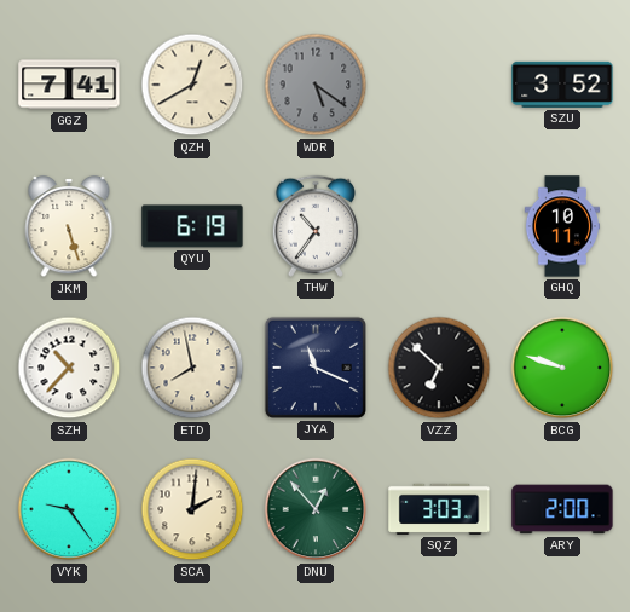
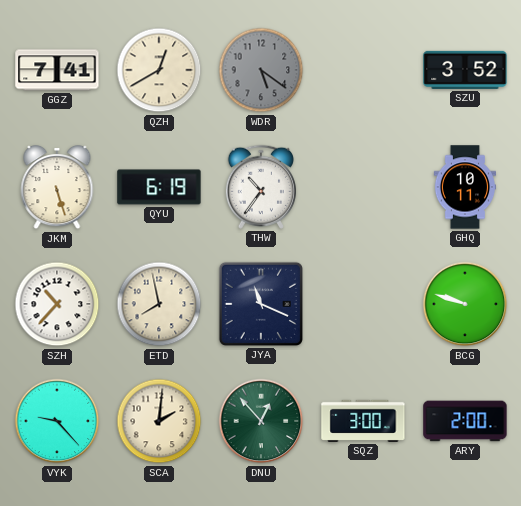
VZZ: 6:52 -> none (439, 368)
VYK: 9:24 -> 9:23 (57, 421)
SQZ: 3:03 -> 3:00 (363, 421)
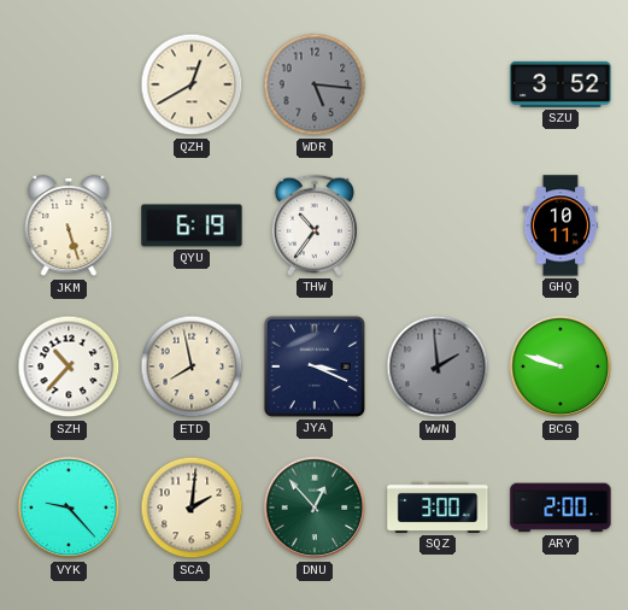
GGZ: 7:41 -> none (57, 70)
WDR: 5:21 -> 5:16 (315, 84)
JYA: 11:19 -> 3:19 (315, 366)
WWN: none -> 1:59 (438, 366)
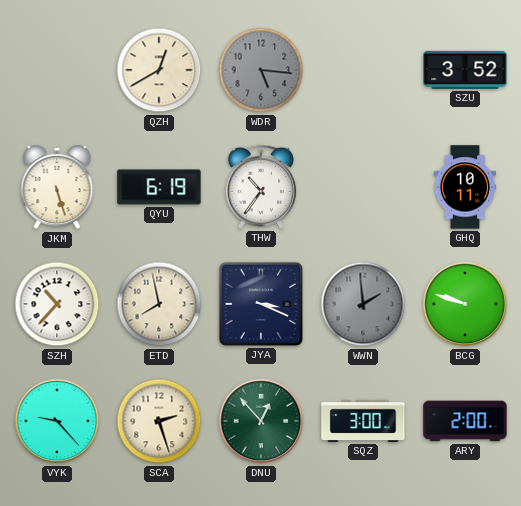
SCA: 2:01 -> 2:27 (159, 421)
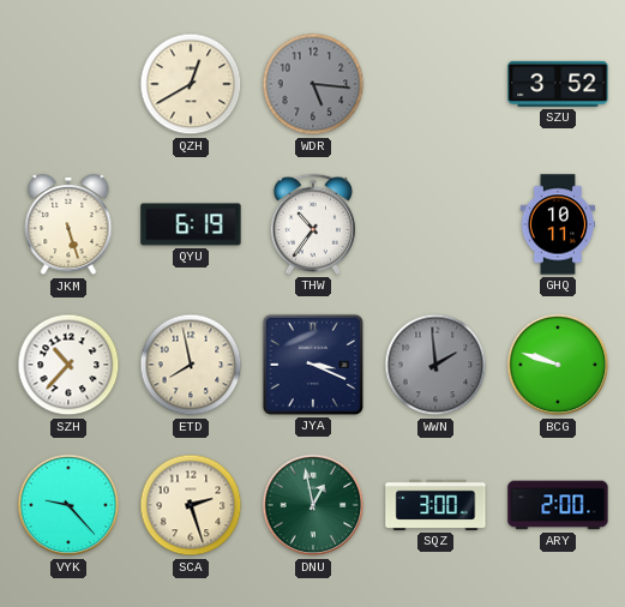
DNU: 12:53 -> 12:58 (313, 505)
